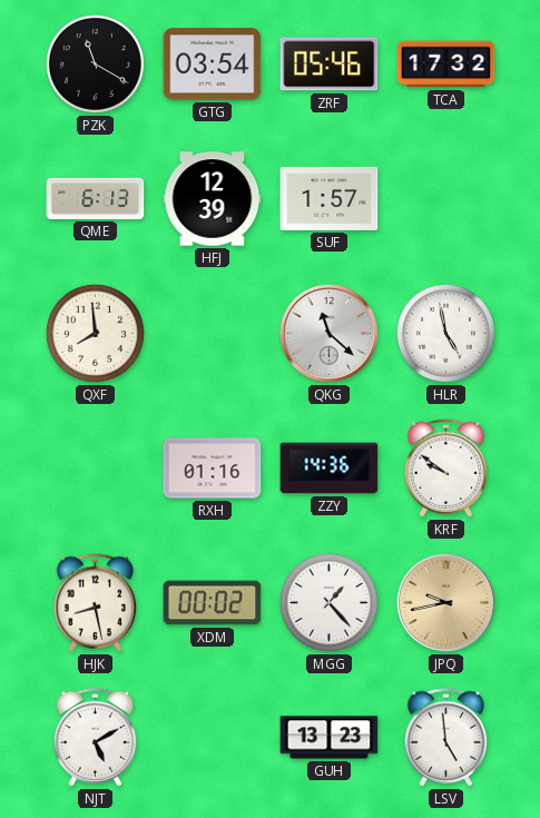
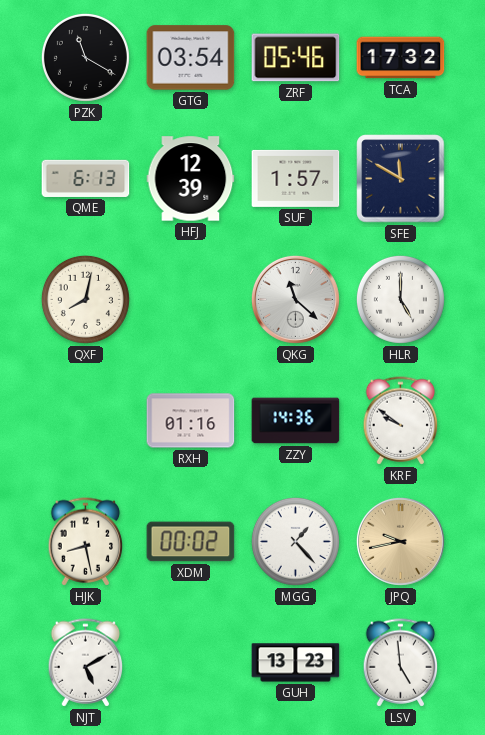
SFE: none -> 11:50 (401, 179)
QXF: 7:59 -> 8:02 (85, 299)
HLR: 4:58 -> 5:00 (400, 299)
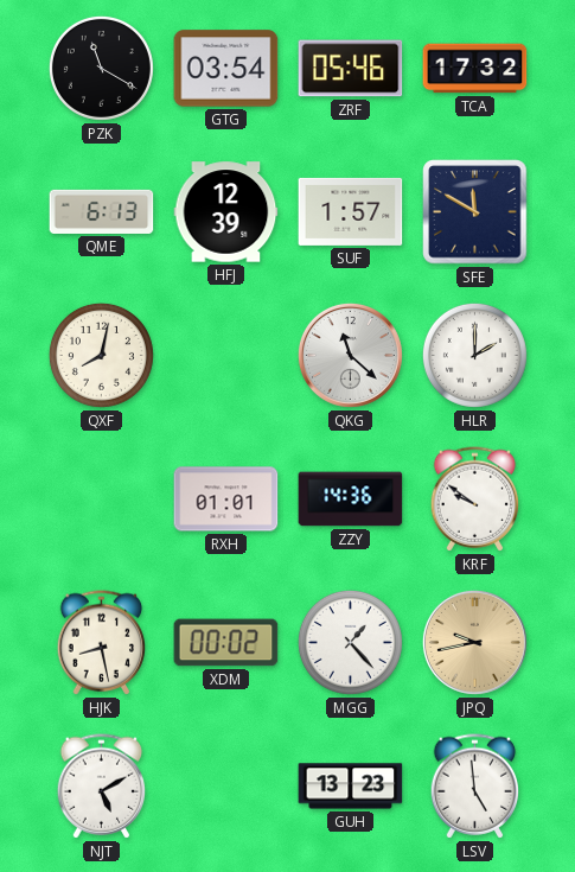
HLR: 5:00 -> 2:00 (474, 355)
RXH: 01:16 -> 01:01 (226, 499)
